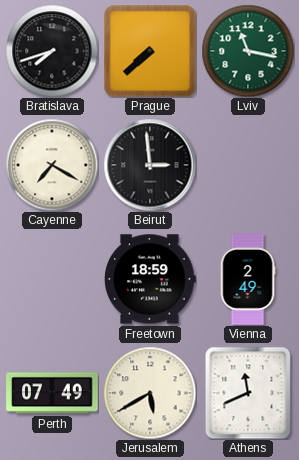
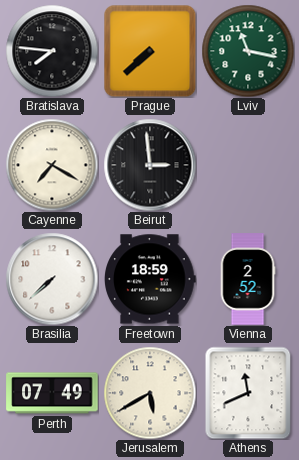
Bratislava: 7:42 -> 7:46 (52, 51)
Brasilia: none -> 7:38 (52, 279)
Vienna: 2:49 -> 2:52 (248, 279)
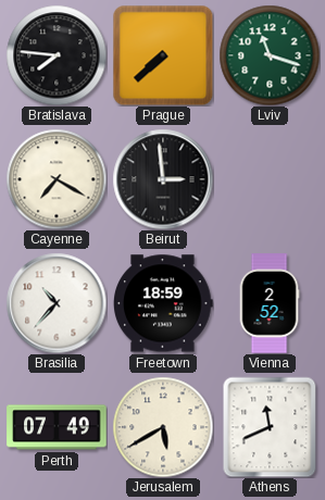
Lviv: 11:17 -> 11:18 (270, 55)
Brasilia: 7:38 -> 10:37 (57, 303)
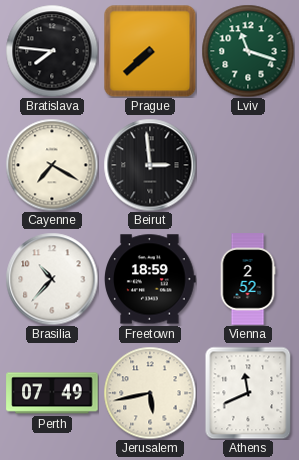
Jerusalem: 5:40 -> 5:43 (150, 393)
